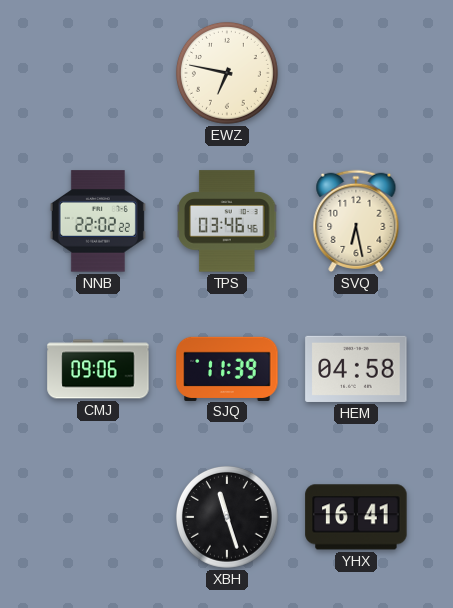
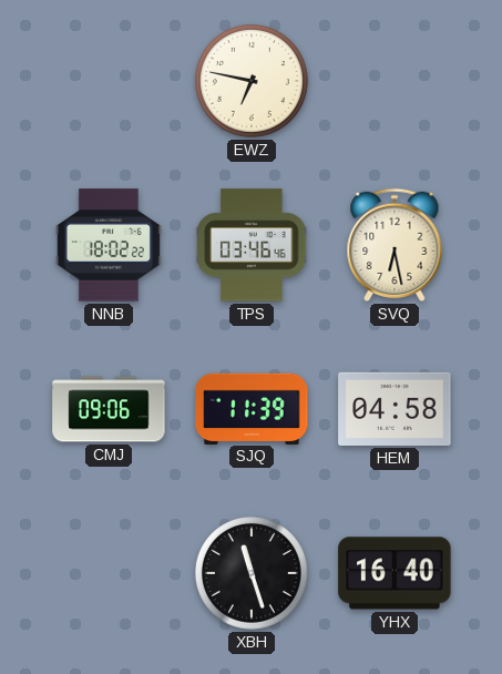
NNB: 22:02 -> 18:02 (109, 245)
YHX: 16:41 -> 16:40 (395, 573)
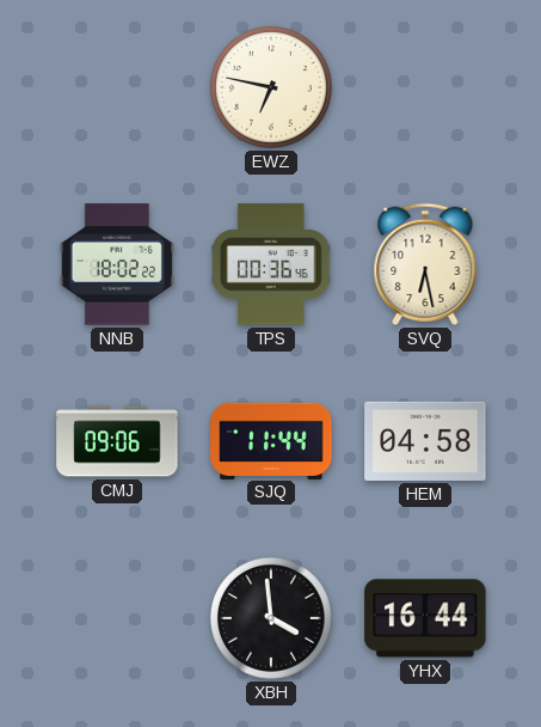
TPS: 03:46 -> 00:36 (271, 264)
SJQ: 11:39 -> 11:44 (271, 440)
XBH: 11:27 -> 3:59 (271, 618)
YHX: 16:40 -> 16:44 (425, 618)
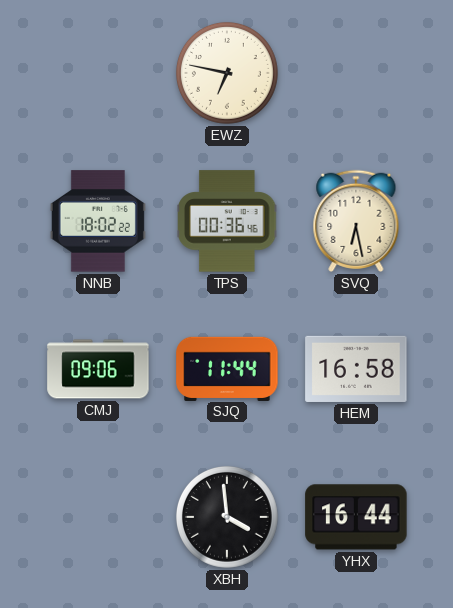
HEM: 04:58 -> 16:58 (356, 369)
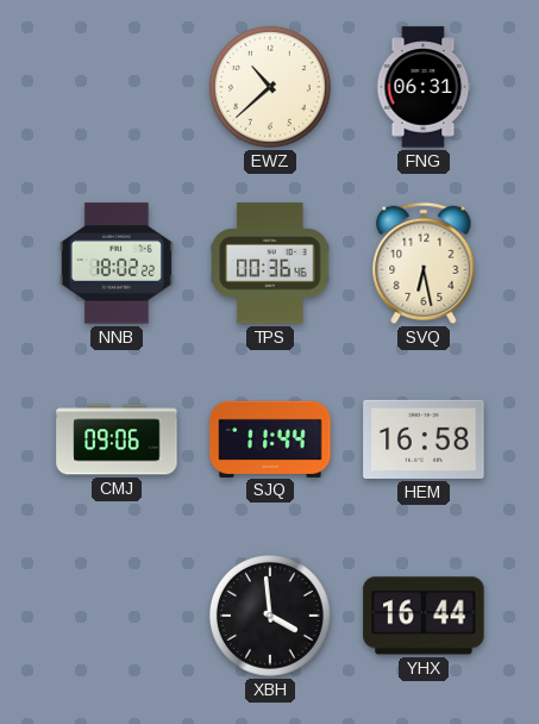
EWZ: 6:47 -> 10:38 (270, 87)
FNG: none -> 06:31 (424, 87)
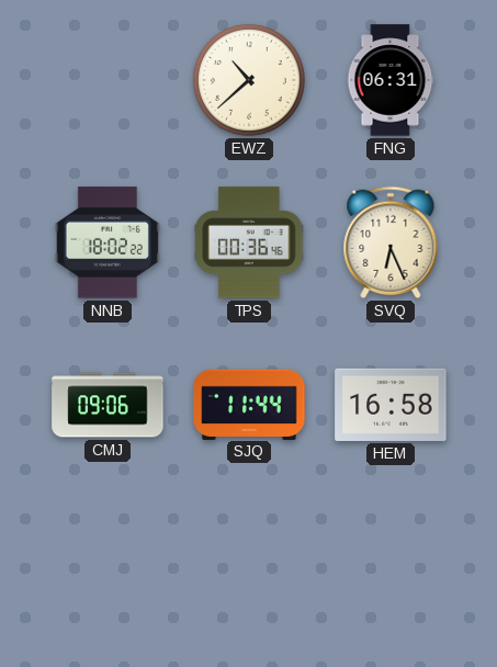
SVQ: 6:28 -> 6:26 (391, 242)
XBH: 3:59 -> none (270, 616)
YHX: 16:44 -> none (424, 616)
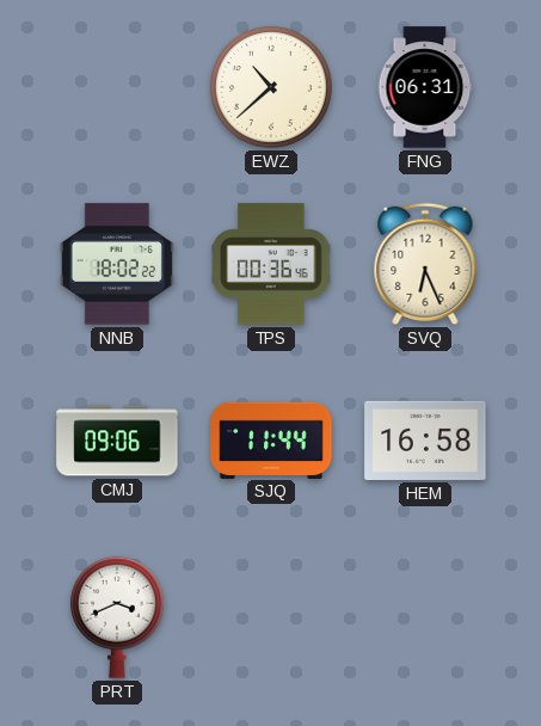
PRT: none -> 3:41 (117, 617)
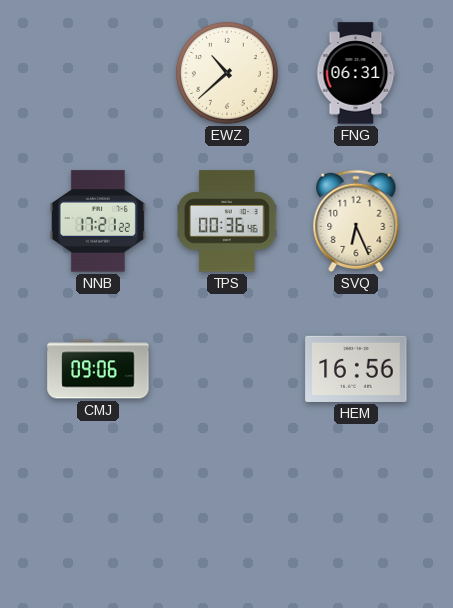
NNB: 18:02 -> 17:21 (98, 221)
SJQ: 11:44 -> none (271, 439)
HEM: 16:58 -> 16:56 (356, 369)
PRT: 3:41 -> none (117, 617)
